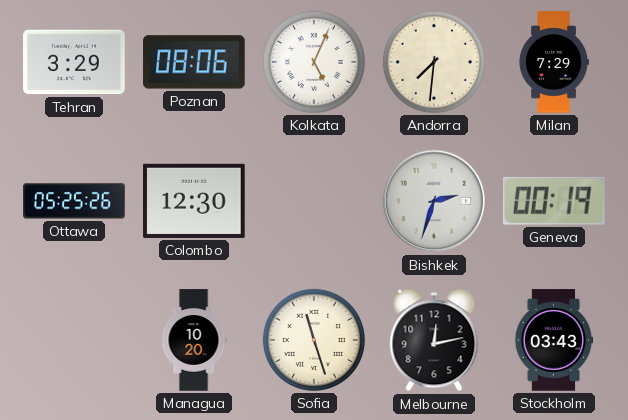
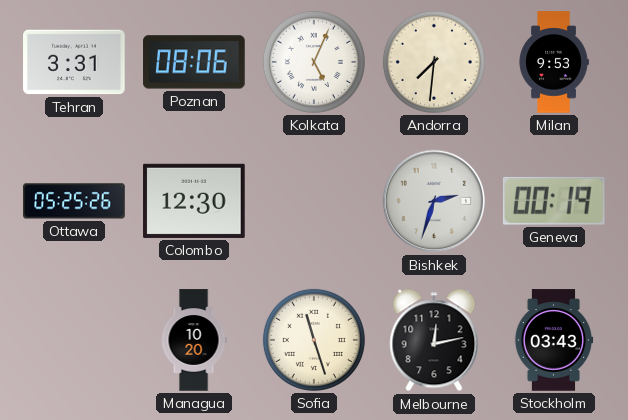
Tehran: 3:29 -> 3:31 (74, 62)
Milan: 7:29 -> 9:53 (554, 62)
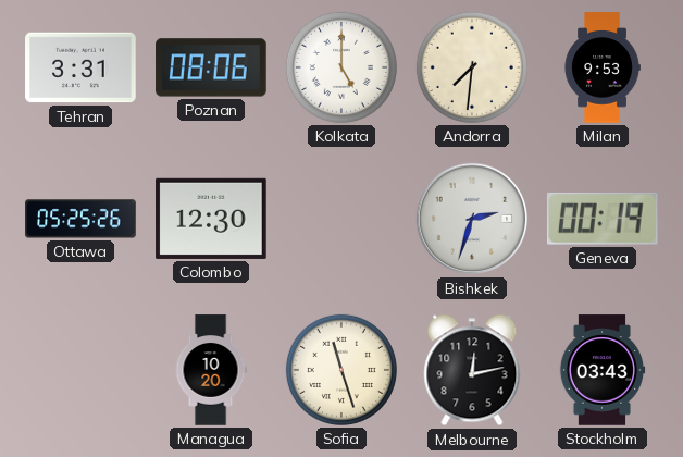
Kolkata: 5:04 -> 5:00 (341, 67)
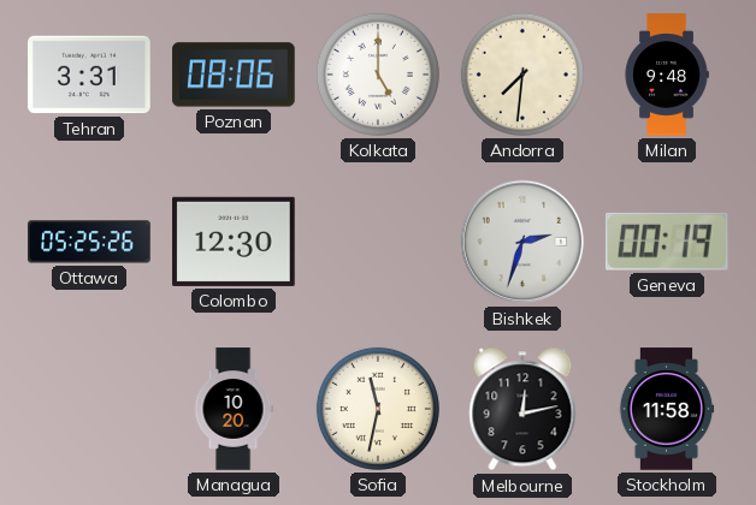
Milan: 9:53 -> 9:48 (667, 75)
Sofia: 11:27 -> 11:32 (378, 409)
Stockholm: 03:43 -> 11:58 (667, 409)
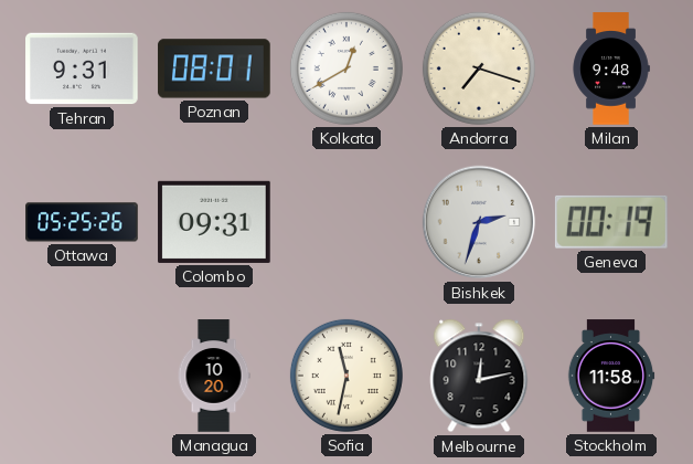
Tehran: 3:31 -> 9:31 (82, 68)
Poznan: 08:06 -> 08:01 (214, 68)
Kolkata: 5:00 -> 12:40 (346, 68)
Andorra: 7:31 -> 7:18 (479, 68)
Colombo: 12:30 -> 09:31 (214, 222)
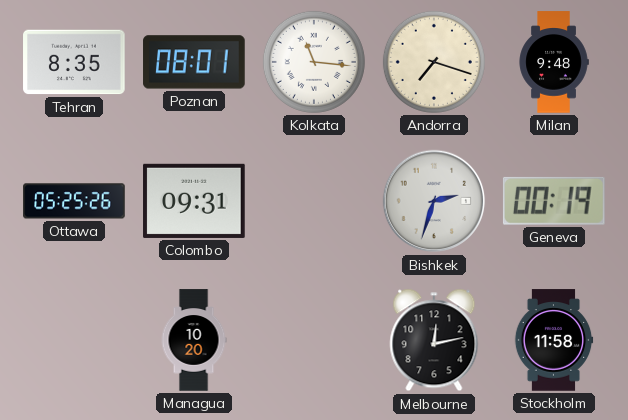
Tehran: 9:31 -> 8:35 (74, 62)
Kolkata: 12:40 -> 11:16 (314, 62)
Sofia: 11:32 -> none (346, 376)
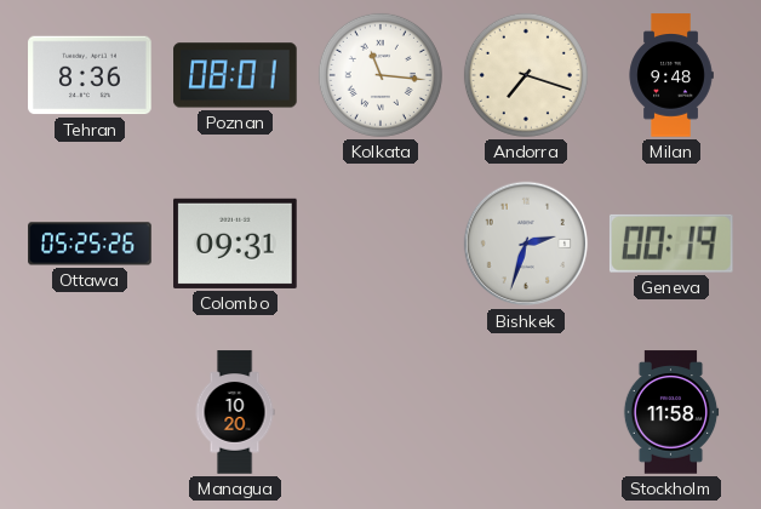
Tehran: 8:35 -> 8:36 (90, 75)
Melbourne: 12:13 -> none (434, 340)
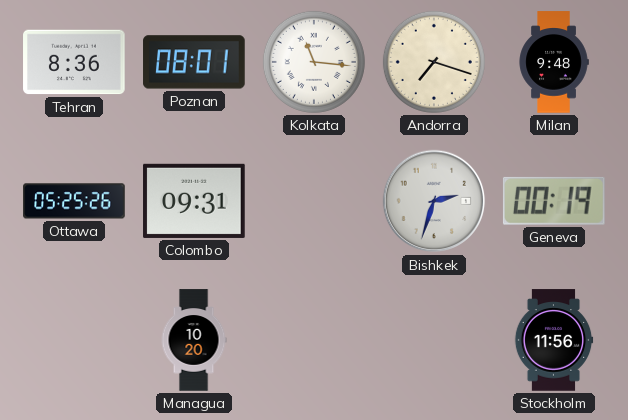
Stockholm: 11:58 -> 11:56 (554, 340)
